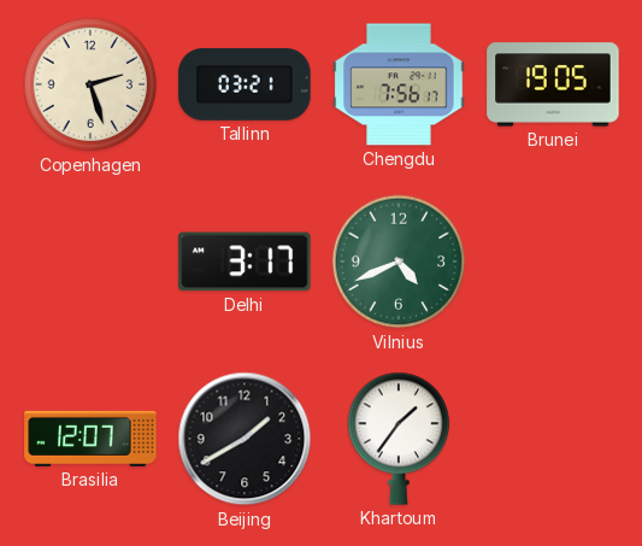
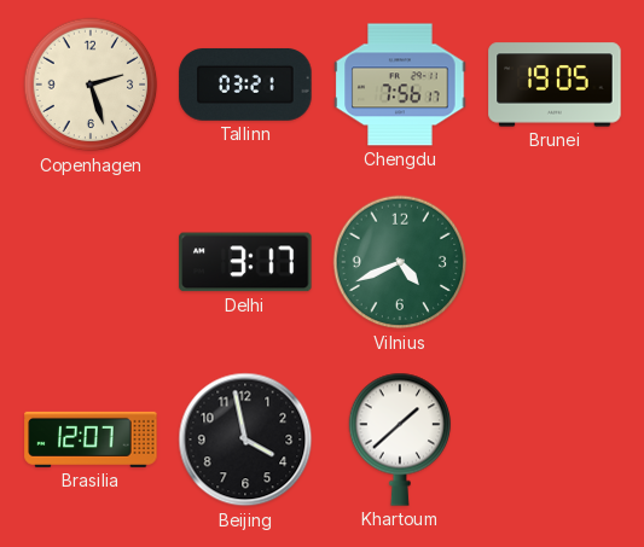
Beijing: 1:40 -> 3:58 (245, 440)
Khartoum: 1:36 -> 1:38 (400, 440)
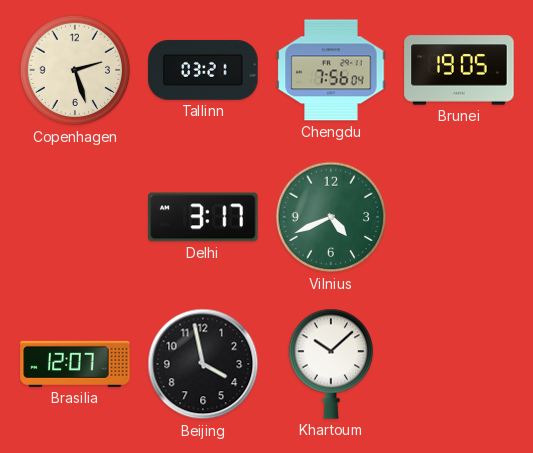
Chengdu: 7:56:17 -> 7:56:04 (331, 70)
Khartoum: 1:38 -> 10:08 (331, 364)
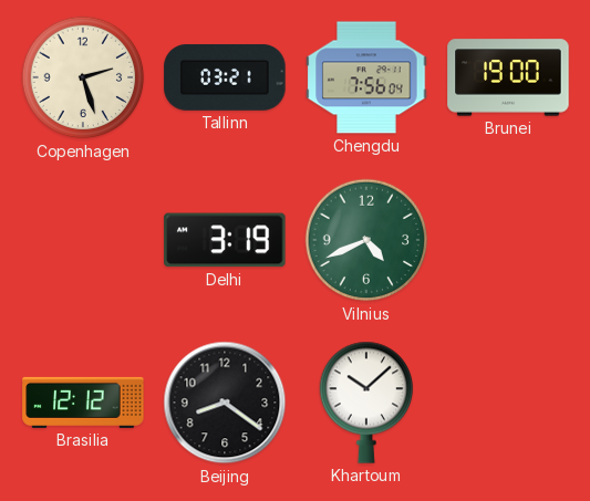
Brunei: 19:05 -> 19:00 (508, 77)
Delhi: 3:17 -> 3:19 (225, 240)
Brasilia: 12:07 -> 12:12 (83, 403)
Beijing: 3:58 -> 8:21 (225, 403)
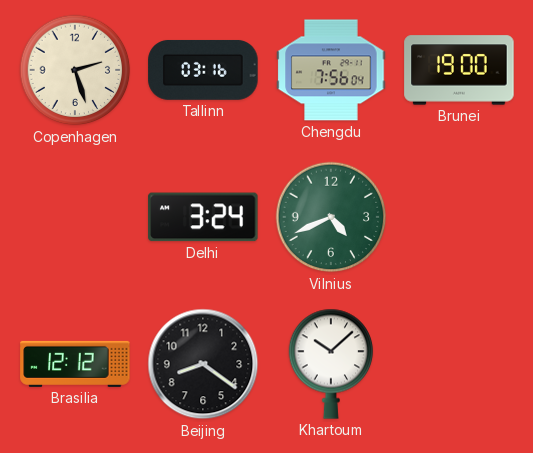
Tallinn: 03:21 -> 03:16 (203, 70)
Delhi: 3:19 -> 3:24 (203, 217)
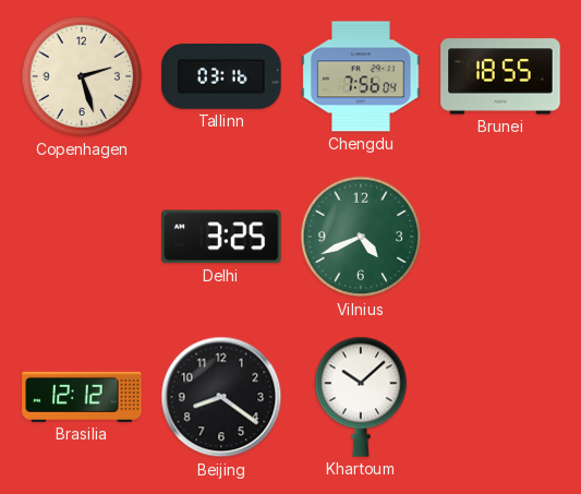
Brunei: 19:00 -> 18:55 (500, 76)
Delhi: 3:24 -> 3:25 (221, 237)
